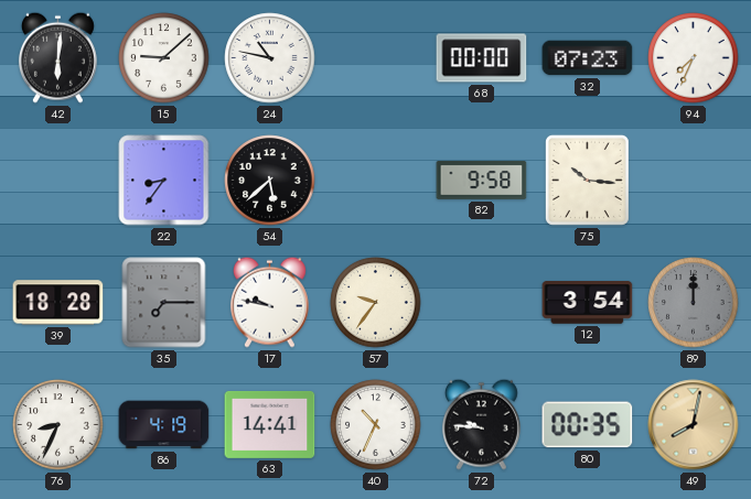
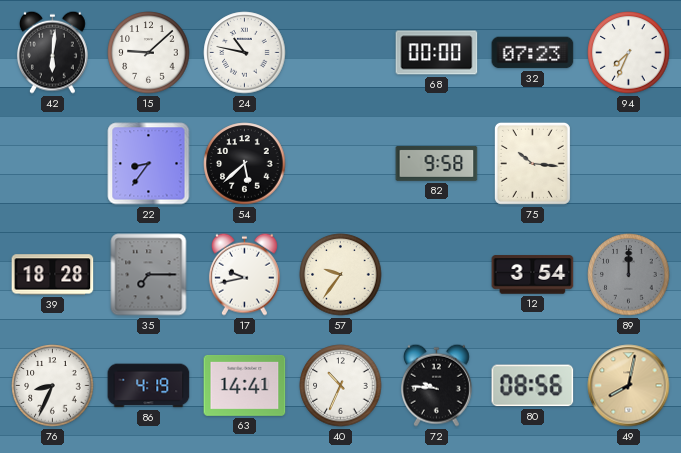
17: 9:47 -> 9:43 (244, 274)
80: 00:35 -> 08:56 (533, 386)
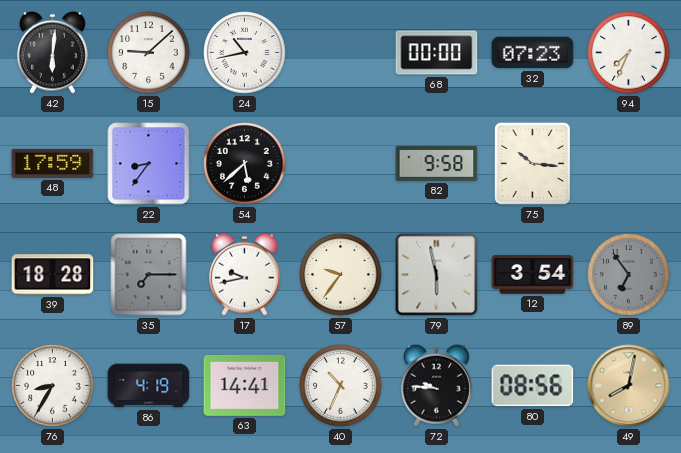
24: 10:47 -> 10:43 (245, 53)
48: none -> 17:59 (53, 163)
79: none -> 5:58 (437, 275)
89: 12:00 -> 6:54 (629, 275)
76: 8:34 -> 8:35 (53, 386)
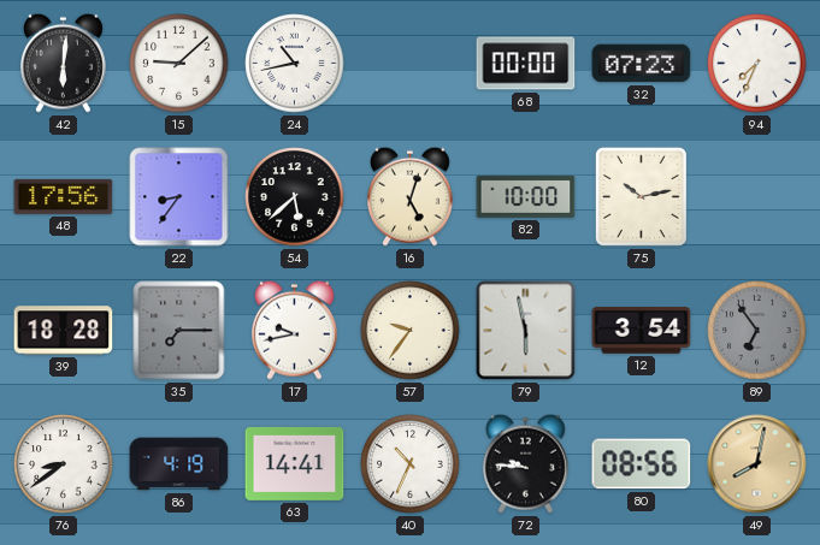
48: 17:59 -> 17:56 (64, 196)
16: none -> 5:03 (409, 196)
82: 9:58 -> 10:00 (526, 196)
75: 10:16 -> 10:13 (641, 196)
76: 8:35 -> 8:39 (64, 464)
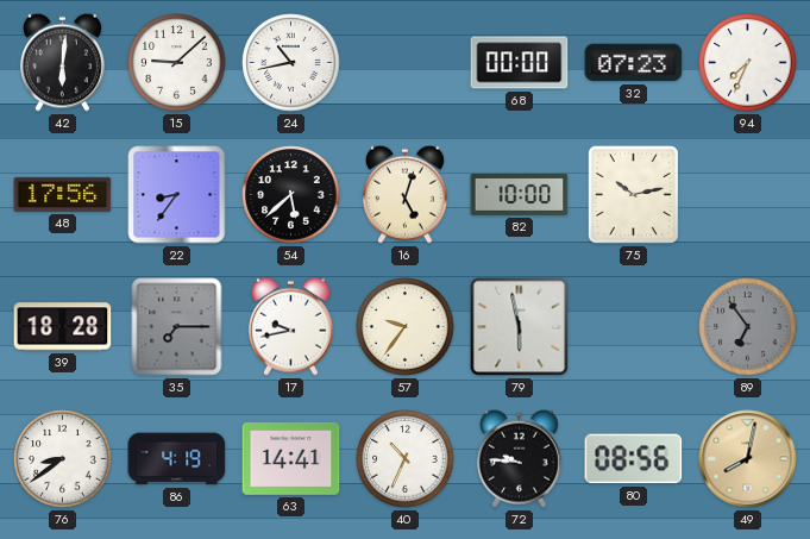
12: 3:54 -> none (642, 331)
